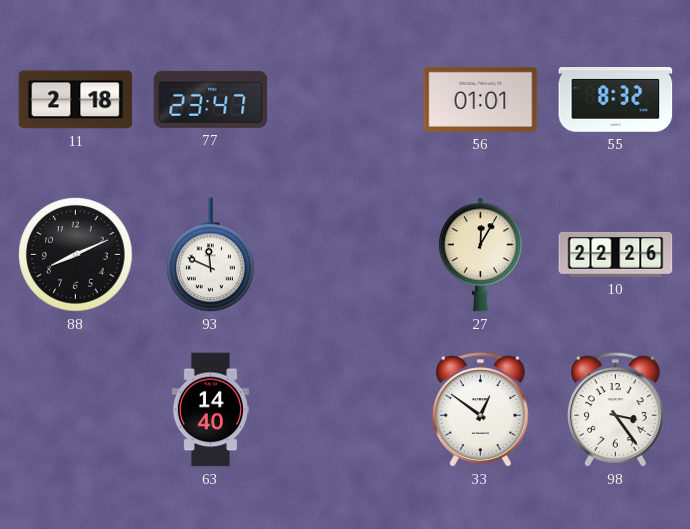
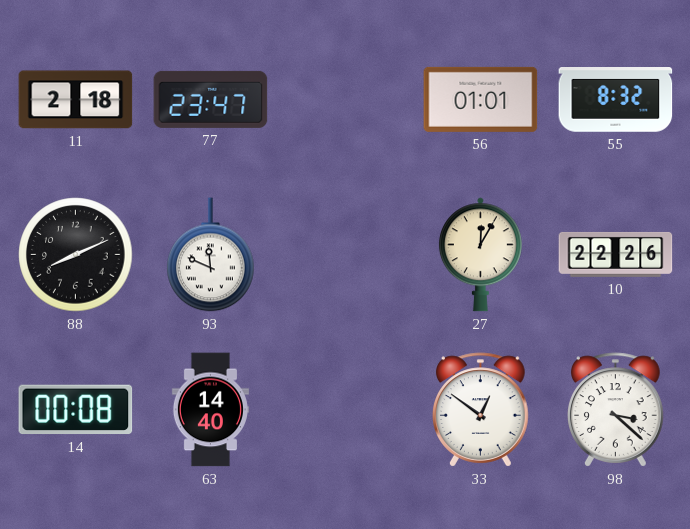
14: none -> 00:08 (76, 410)
98: 3:24 -> 3:22 (616, 410)
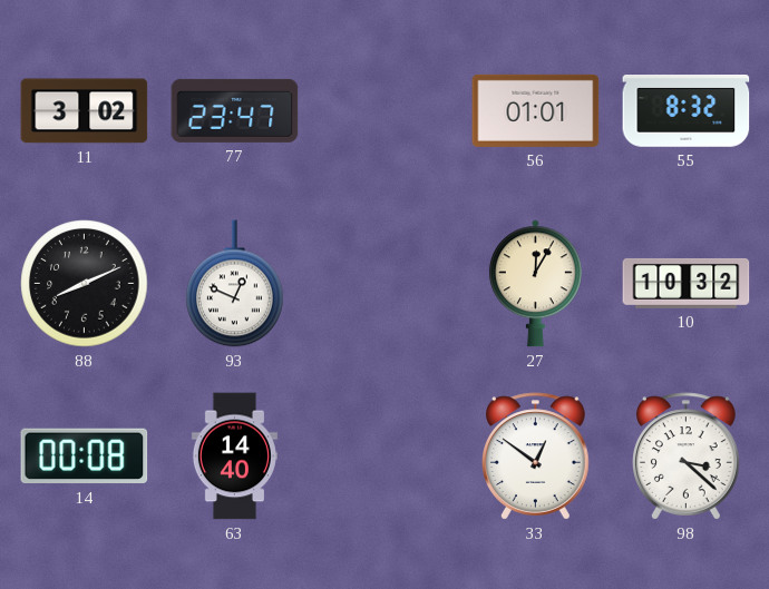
11: 2:18 -> 3:02 (85, 111)
93: 11:49 -> 12:49 (235, 284)
10: 22:26 -> 10:32 (687, 283)
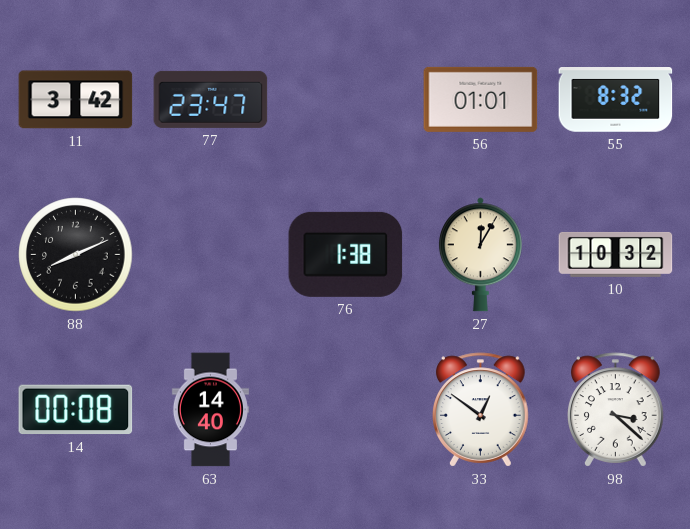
11: 3:02 -> 3:42 (76, 100)
93: 12:49 -> none (235, 284)
76: none -> 1:38 (346, 254)
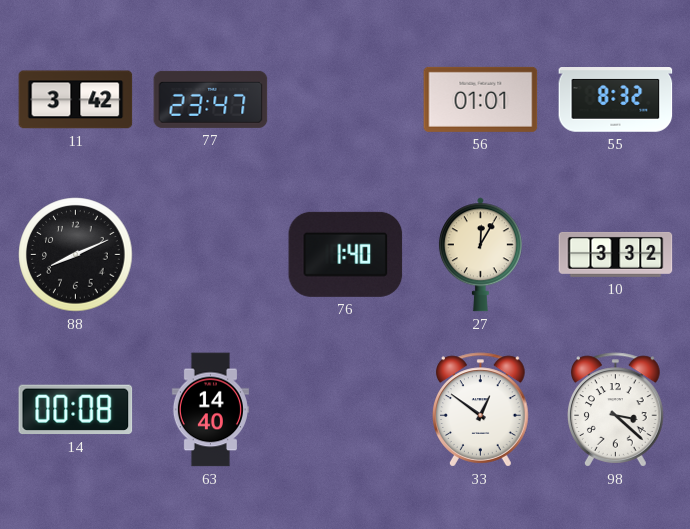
76: 1:38 -> 1:40 (346, 254)
10: 10:32 -> 3:32 (616, 254)
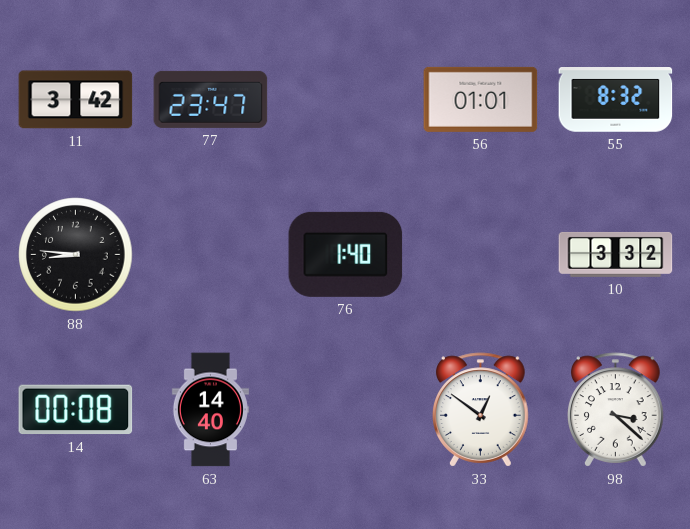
88: 8:11 -> 8:46 (76, 255)
27: 12:05 -> none (480, 255)
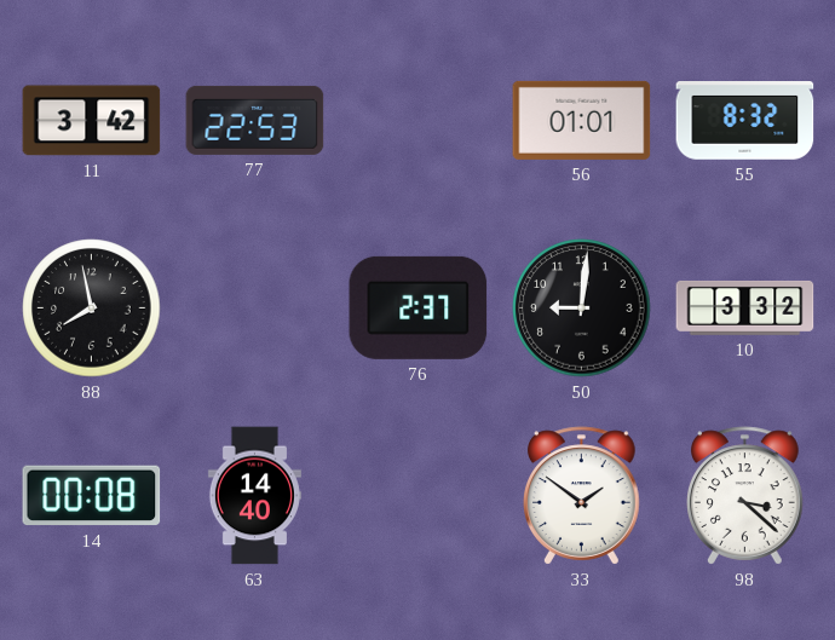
77: 23:47 -> 22:53 (255, 120)
88: 8:46 -> 7:58 (92, 309)
76: 1:40 -> 2:37 (419, 307)
50: none -> 9:01 (582, 309)
33: 12:51 -> 1:51 (582, 496)
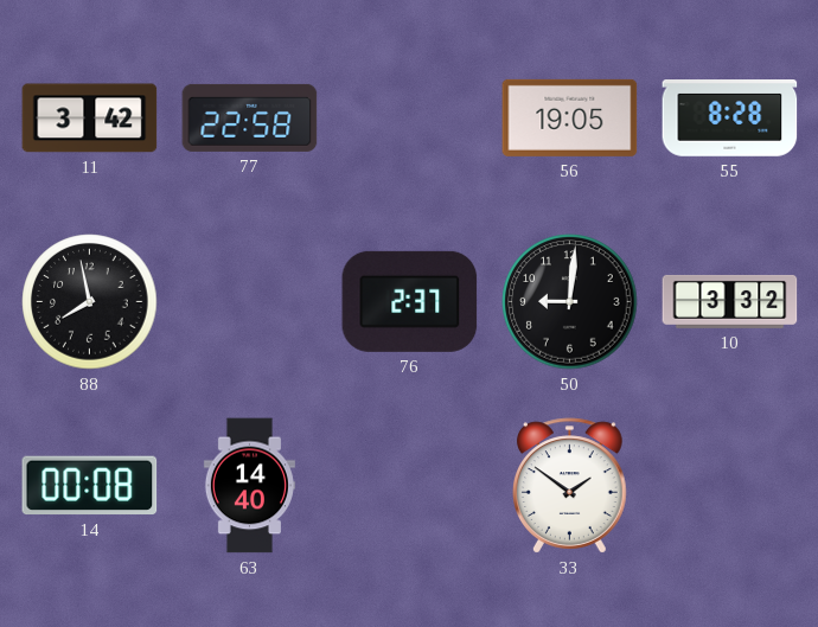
77: 22:53 -> 22:58 (250, 117)
56: 01:01 -> 19:05 (570, 117)
55: 8:32 -> 8:28 (730, 119)
98: 3:22 -> none (745, 496)
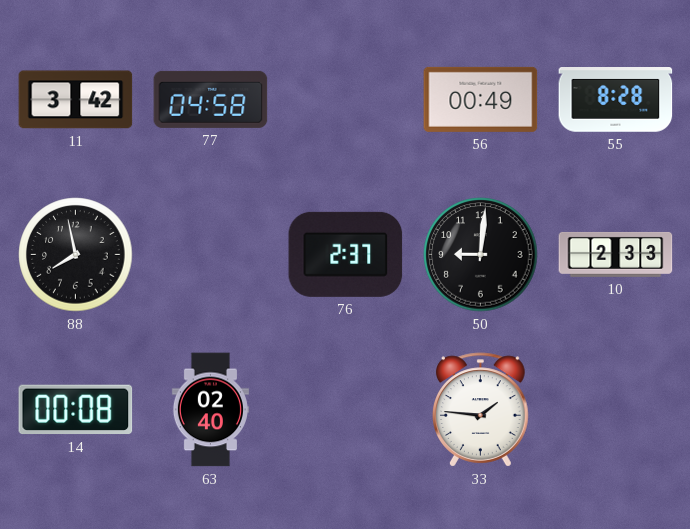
77: 22:58 -> 04:58 (211, 99)
56: 19:05 -> 00:49 (481, 99)
10: 3:32 -> 2:33 (616, 254)
63: 14:40 -> 02:40 (210, 410)
33: 1:51 -> 1:46 (481, 410)
